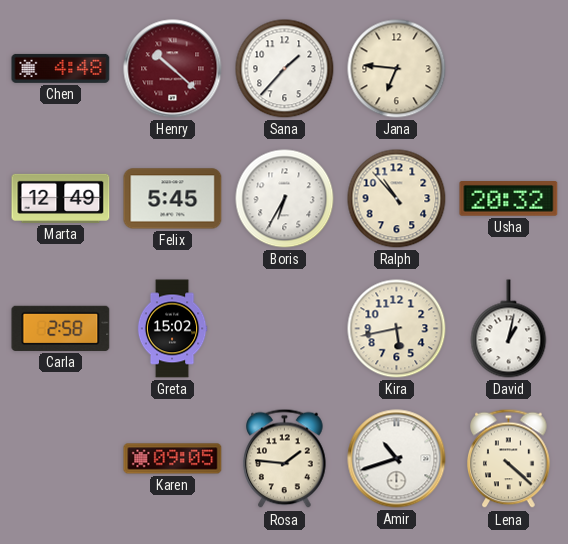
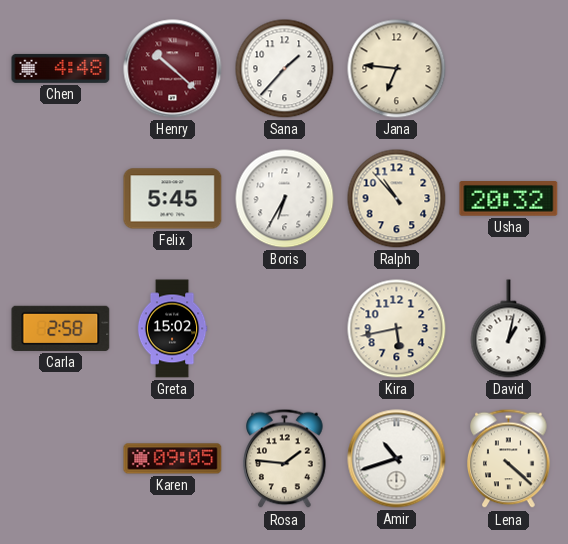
Marta: 12:49 -> none (61, 198)
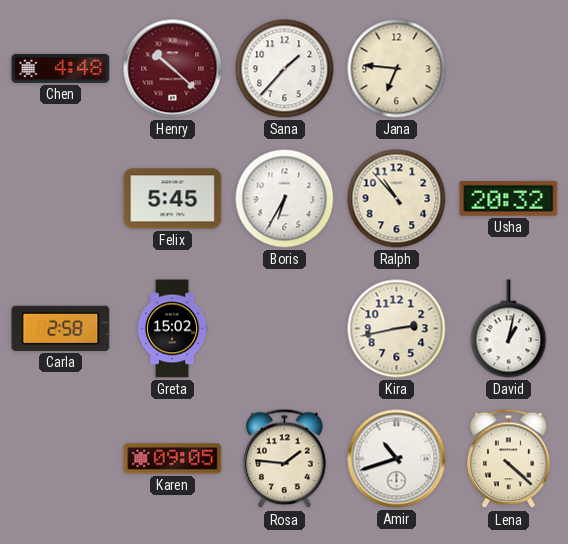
Kira: 5:43 -> 2:43 (397, 329)
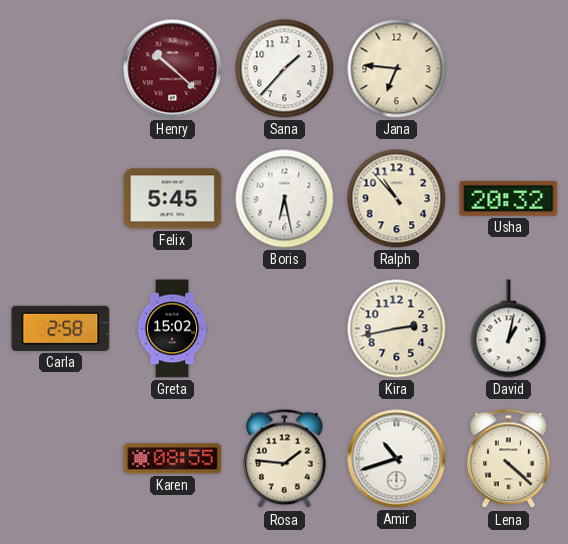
Chen: 4:48 -> none (61, 68)
Boris: 6:35 -> 6:28 (285, 199)
Karen: 09:05 -> 08:55 (173, 459)
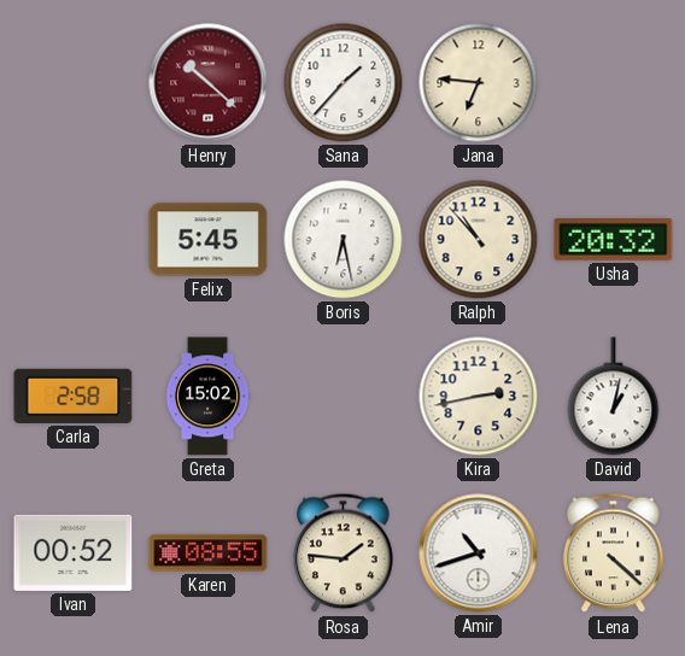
Ivan: none -> 00:52 (74, 552)
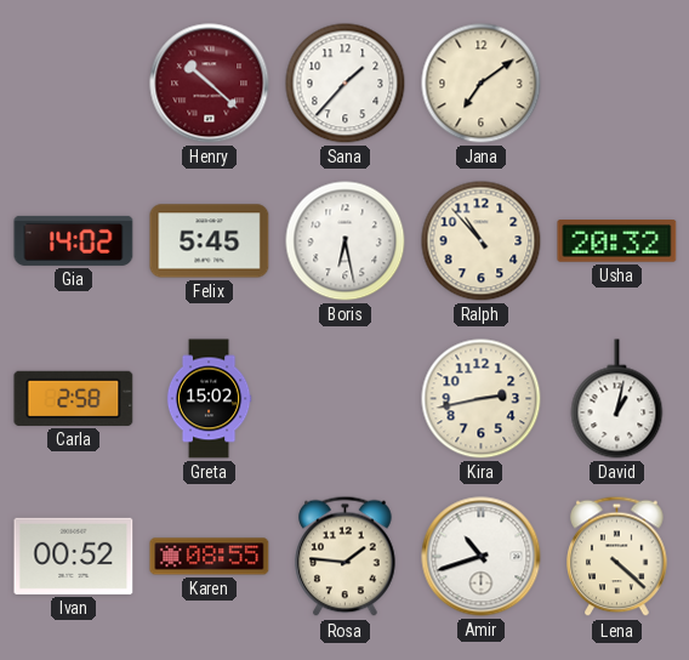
Jana: 6:46 -> 7:09 (482, 84)
Gia: none -> 14:02 (74, 240)
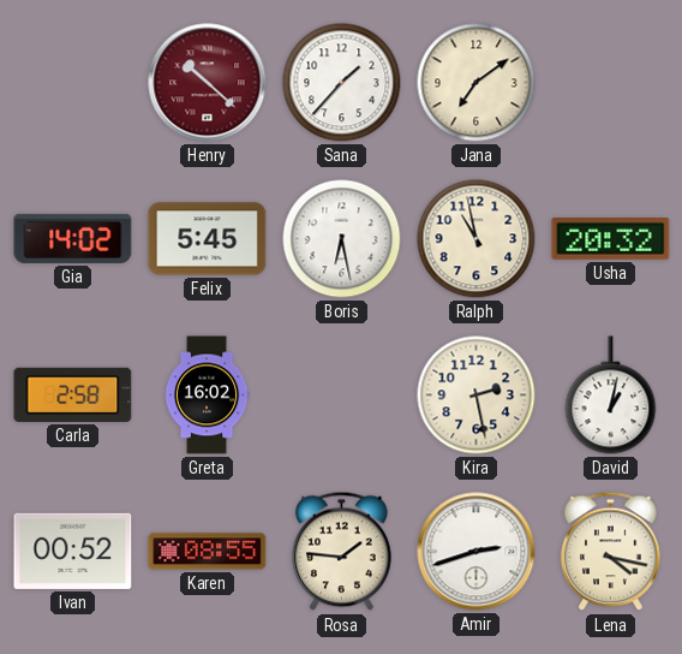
Ralph: 10:53 -> 10:58 (477, 239)
Greta: 15:02 -> 16:02 (207, 396)
Kira: 2:43 -> 2:28 (477, 396)
Amir: 10:42 -> 2:42 (477, 552)
Lena: 4:22 -> 4:17 (611, 552)
